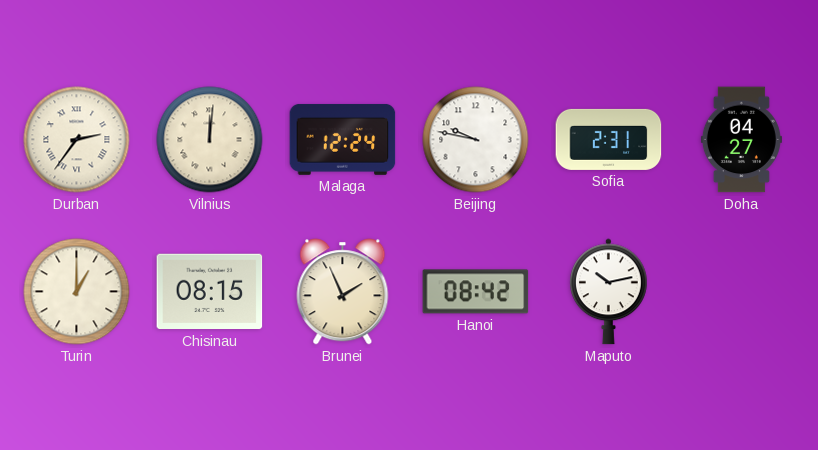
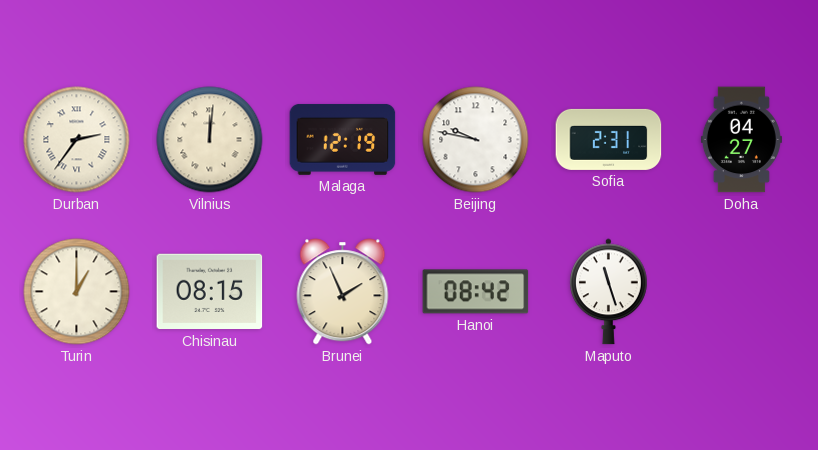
Malaga: 12:24 -> 12:19 (343, 139)
Maputo: 10:13 -> 11:27 (609, 292)
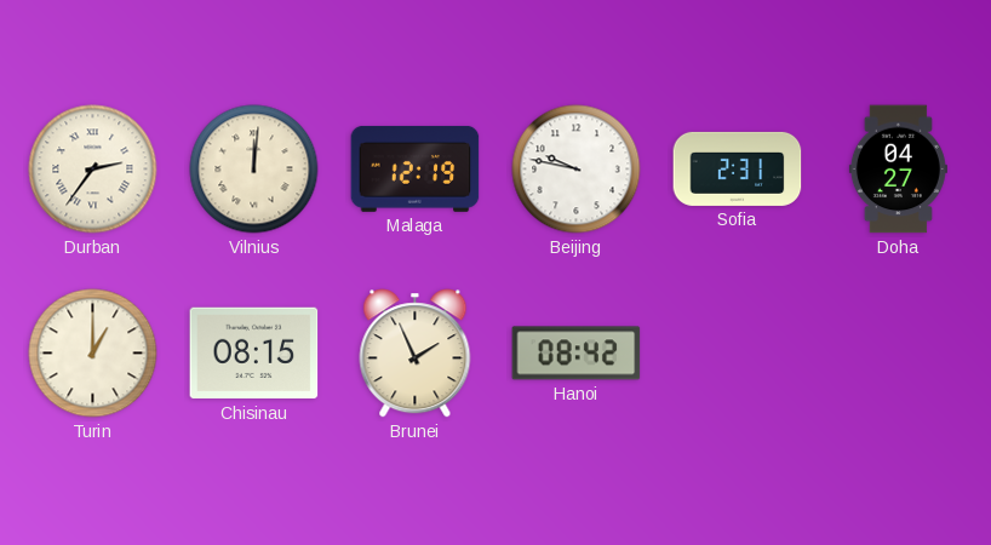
Maputo: 11:27 -> none (609, 292)
